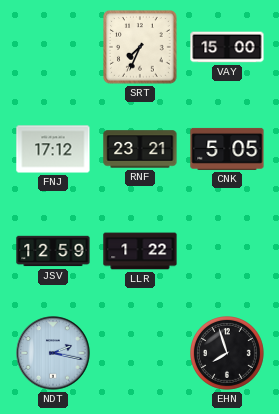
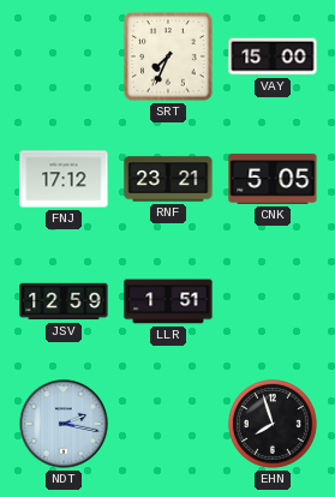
LLR: 1:22 -> 1:51 (168, 301)
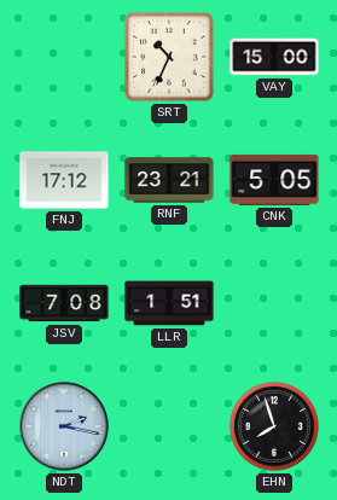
SRT: 7:34 -> 10:34 (170, 58)
JSV: 12:59 -> 7:08 (64, 303)
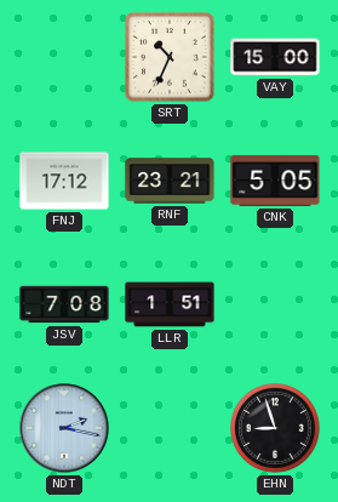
EHN: 7:57 -> 8:57 (276, 429)
